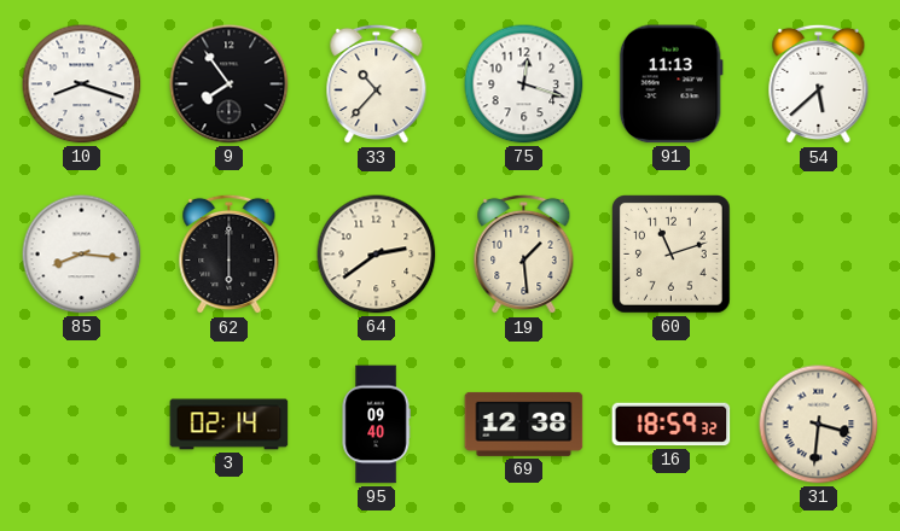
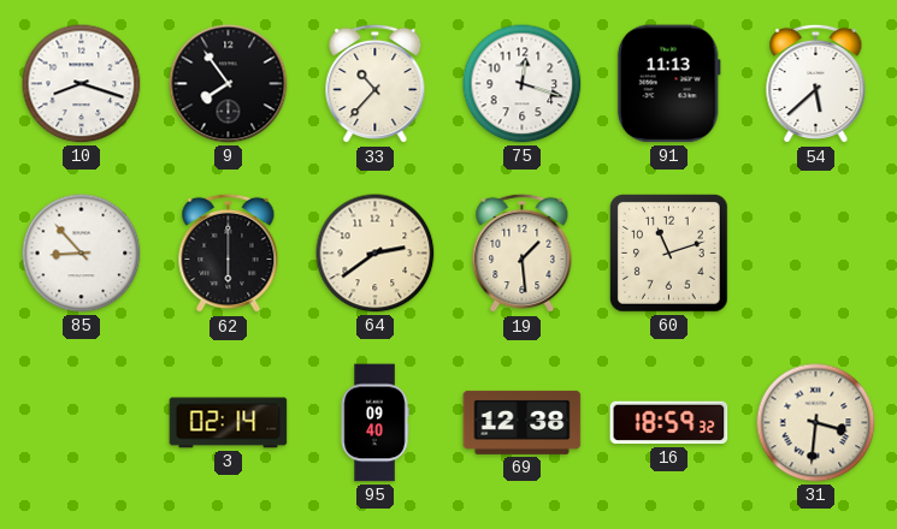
85: 8:16 -> 8:53 (82, 254)
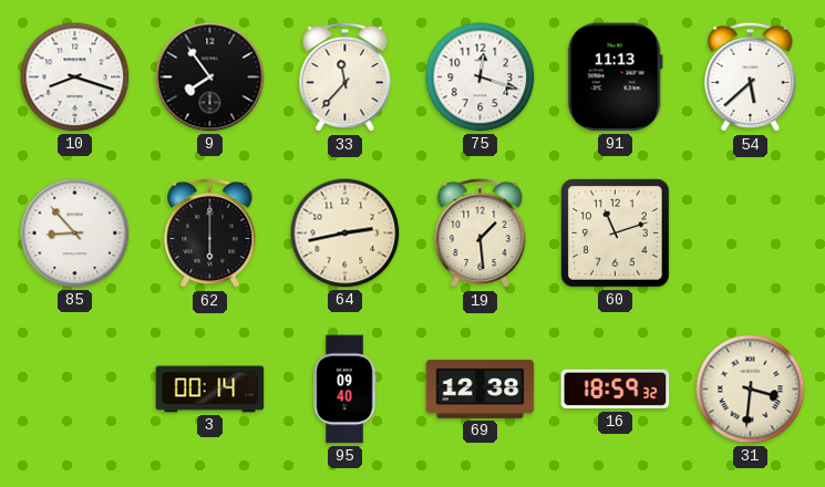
33: 10:37 -> 11:37 (346, 77)
64: 2:39 -> 2:43 (346, 234)
3: 02:14 -> 00:14 (210, 390)
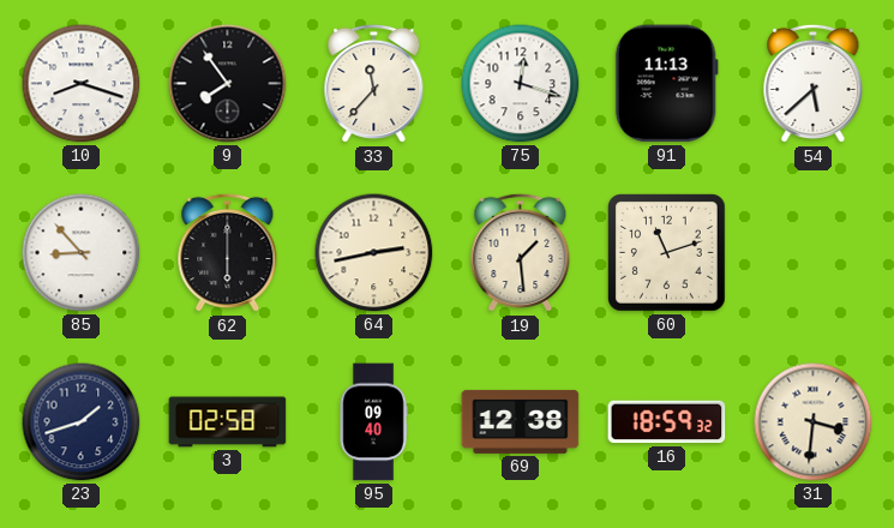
23: none -> 1:42 (82, 422)
3: 00:14 -> 02:58 (228, 422)
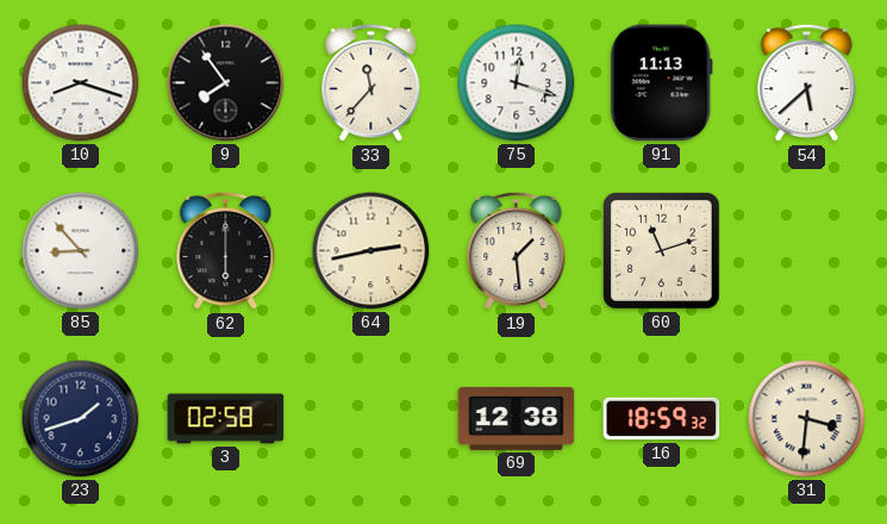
95: 09:40 -> none (373, 422)
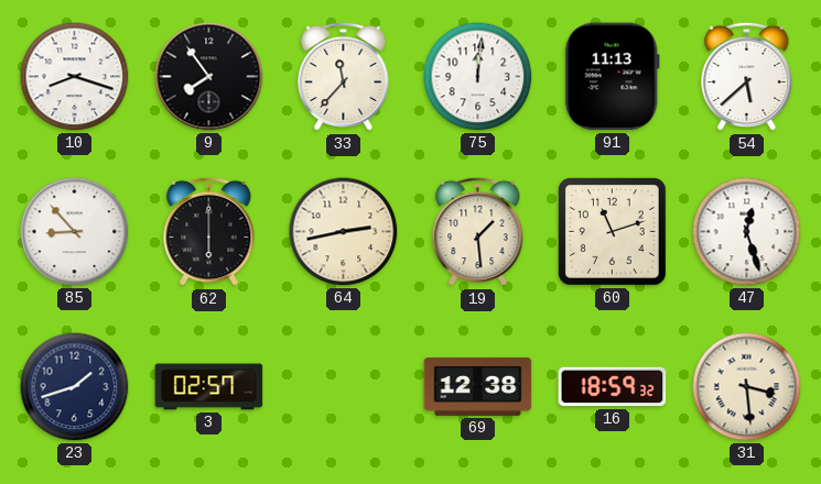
75: 12:18 -> 12:01 (478, 77)
47: none -> 12:27 (747, 232)
3: 02:58 -> 02:57 (209, 387)
31: 3:31 -> 3:29 (747, 387)
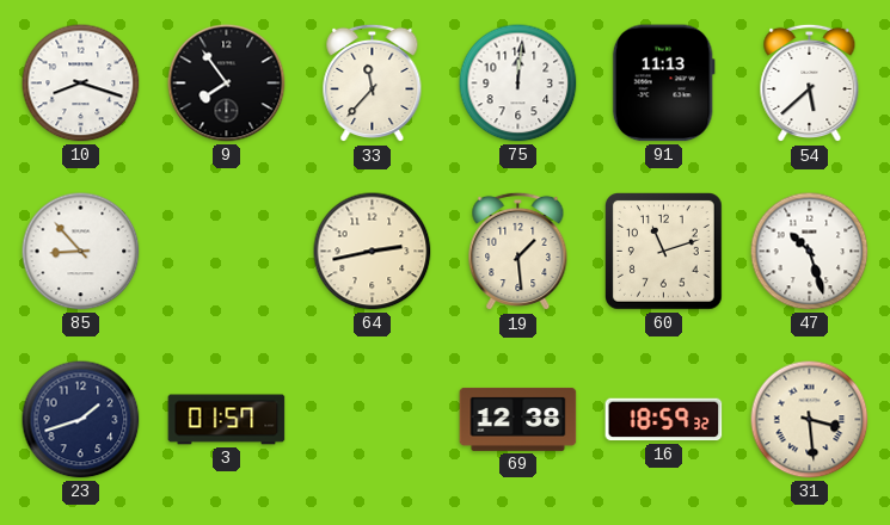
62: 6:00 -> none (209, 232)
47: 12:27 -> 10:27 (810, 252)
3: 02:57 -> 01:57 (227, 420)
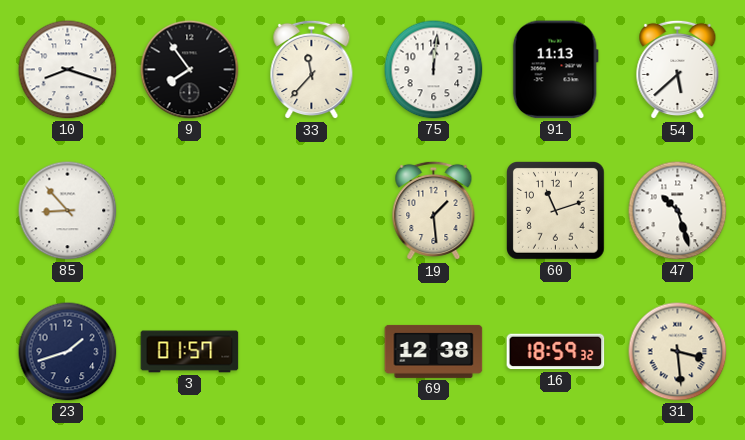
64: 2:43 -> none (373, 252)
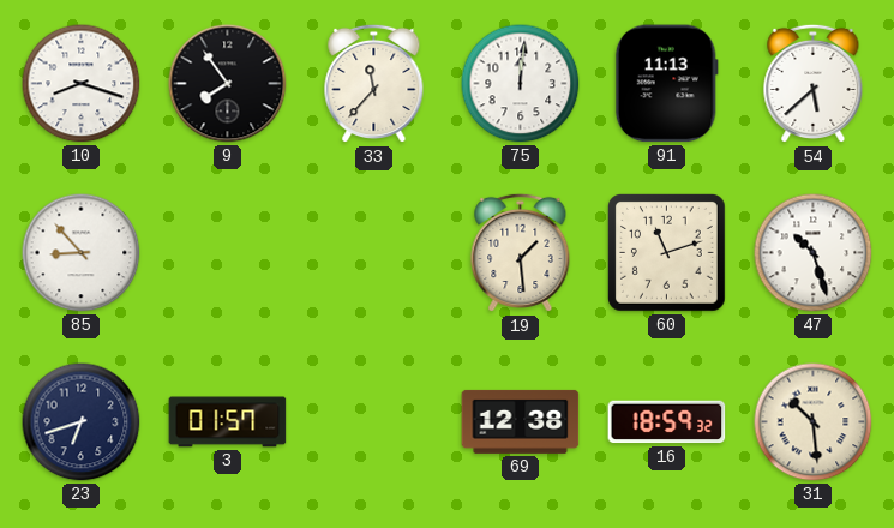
23: 1:42 -> 6:42 (82, 422)
31: 3:29 -> 10:29 (814, 422)
